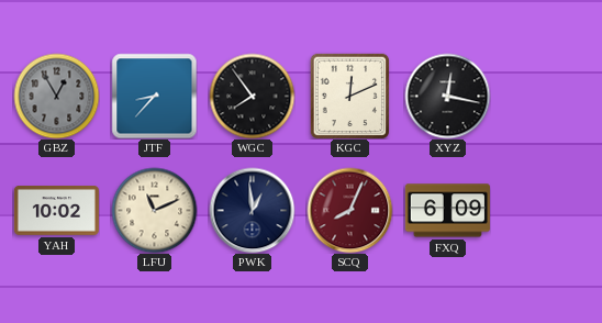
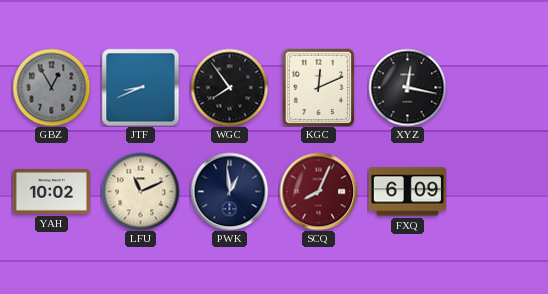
JTF: 8:37 -> 8:41 (140, 87)
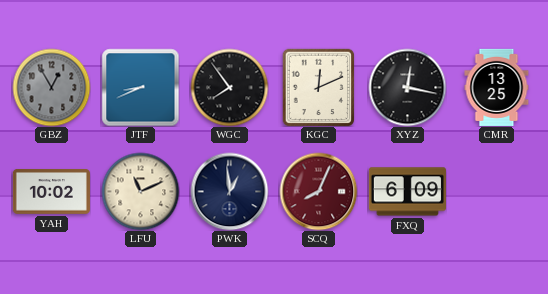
CMR: none -> 13:25 (497, 87)
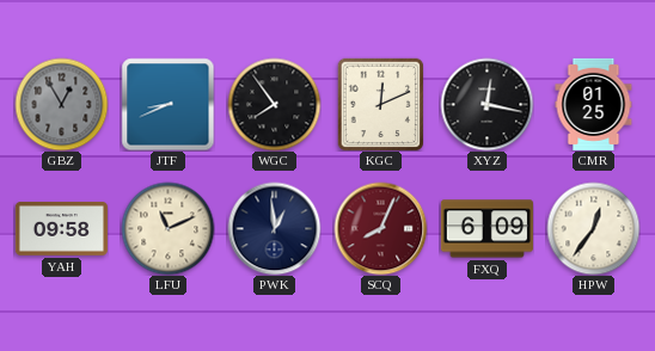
CMR: 13:25 -> 01:25 (594, 104)
YAH: 10:02 -> 09:58 (61, 229)
HPW: none -> 12:36 (593, 228)
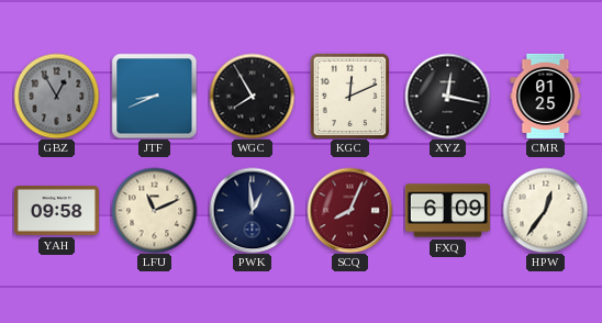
WGC: 7:54 -> 7:55 (252, 96)
